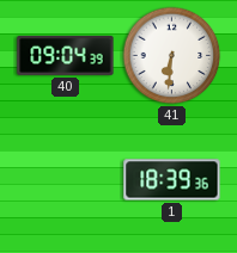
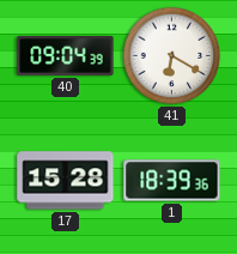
41: 6:31 -> 6:20 (172, 56)
17: none -> 15:28 (66, 181)
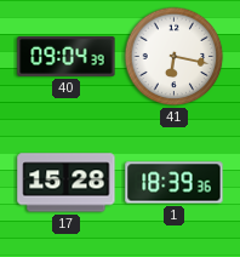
41: 6:20 -> 6:17 (175, 57)
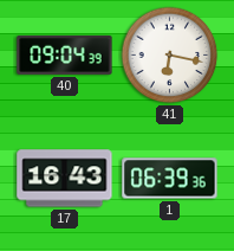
17: 15:28 -> 16:43 (65, 179)
1: 18:39 -> 06:39 (170, 179)
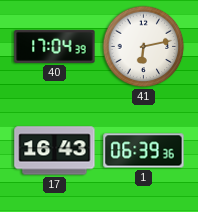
40: 09:04 -> 17:04 (55, 46)
41: 6:17 -> 6:13 (144, 47)
